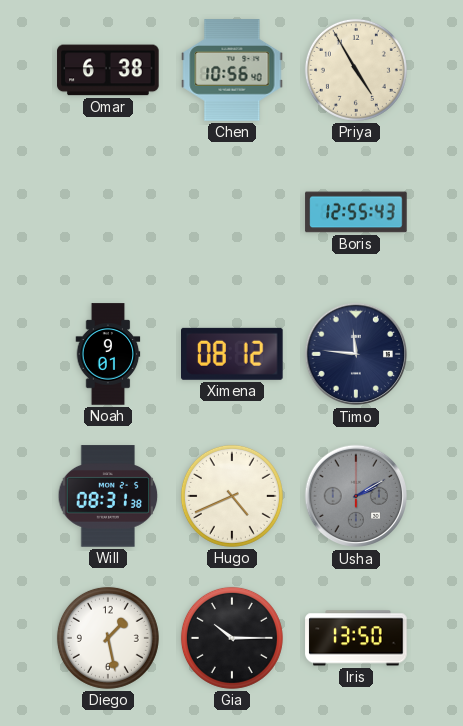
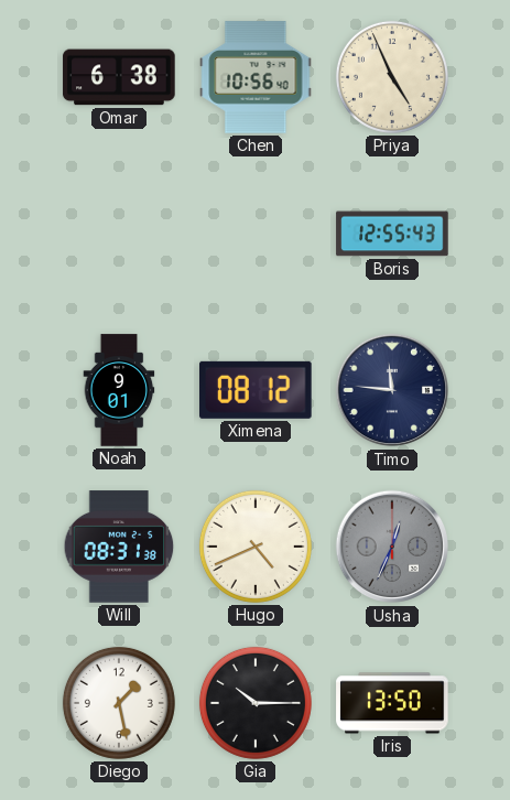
Priya: 4:55 -> 4:56 (392, 77)
Usha: 2:10 -> 12:34 (392, 547)
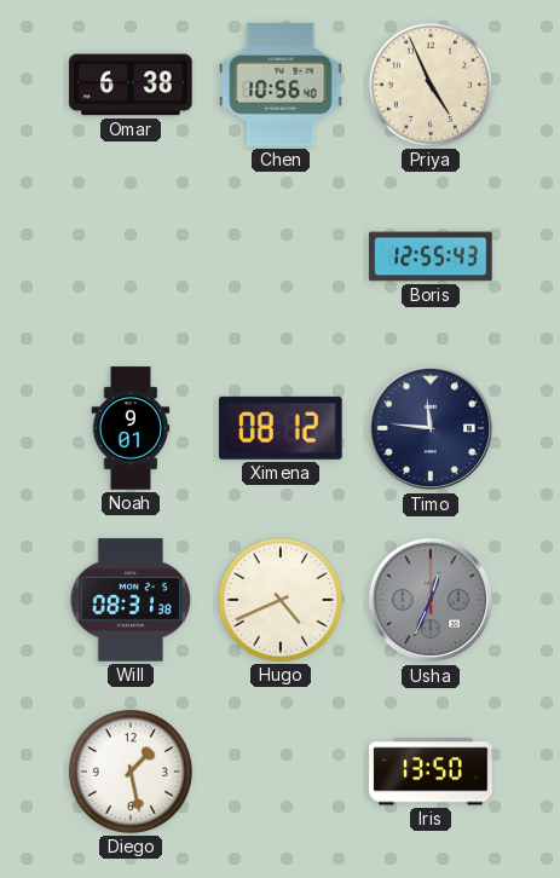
Gia: 10:15 -> none (256, 703)
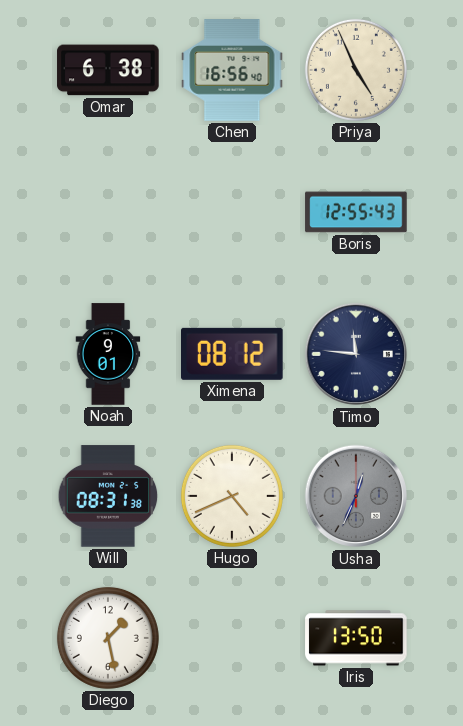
Chen: 10:56 -> 16:56 (232, 70)
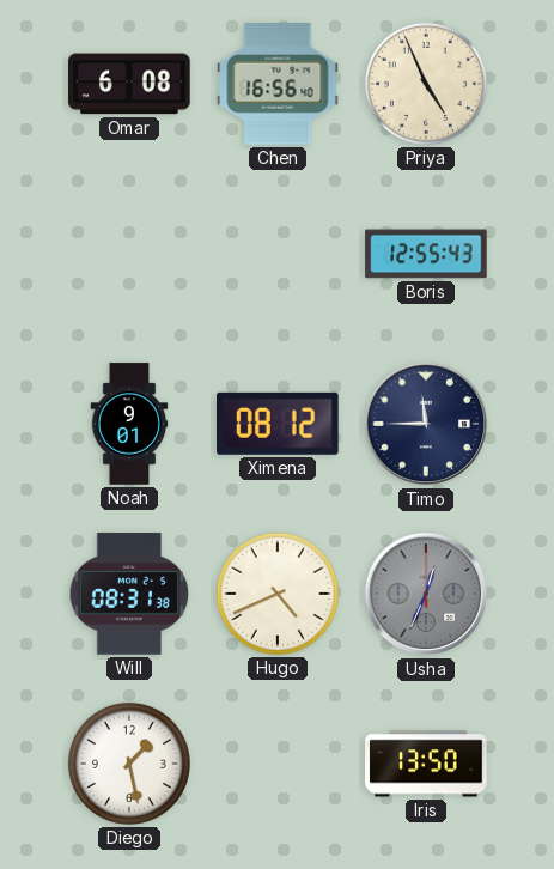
Omar: 6:38 -> 6:08 (129, 84)
Timo: 11:46 -> 11:45 (426, 424)
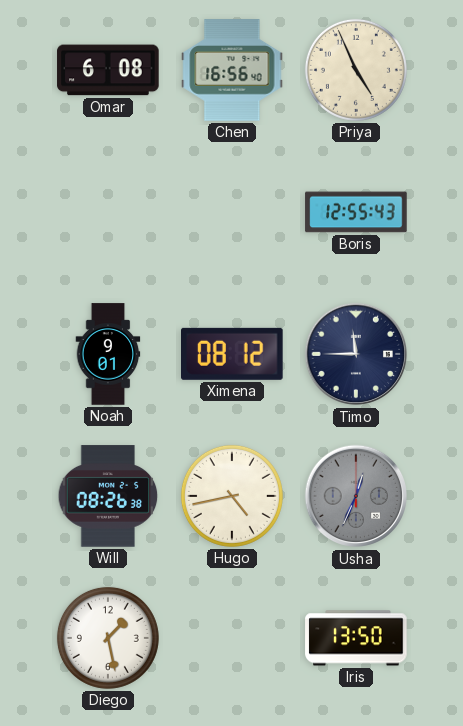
Will: 08:31 -> 08:26 (108, 496)
Hugo: 4:41 -> 4:43 (232, 496)
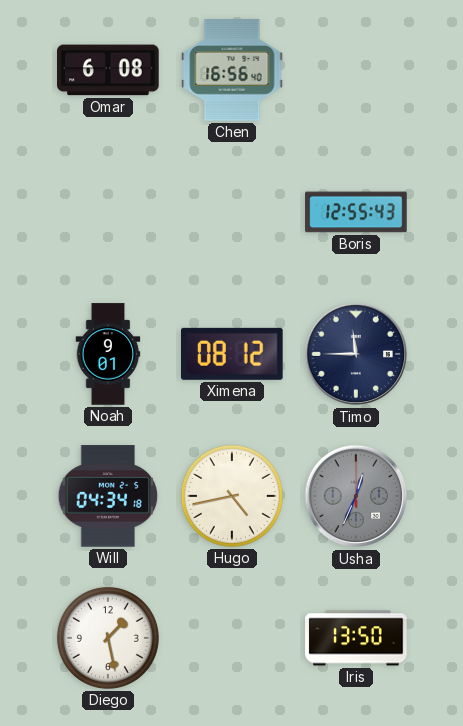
Priya: 4:56 -> none (356, 70)
Will: 08:26 -> 04:34 (108, 496)
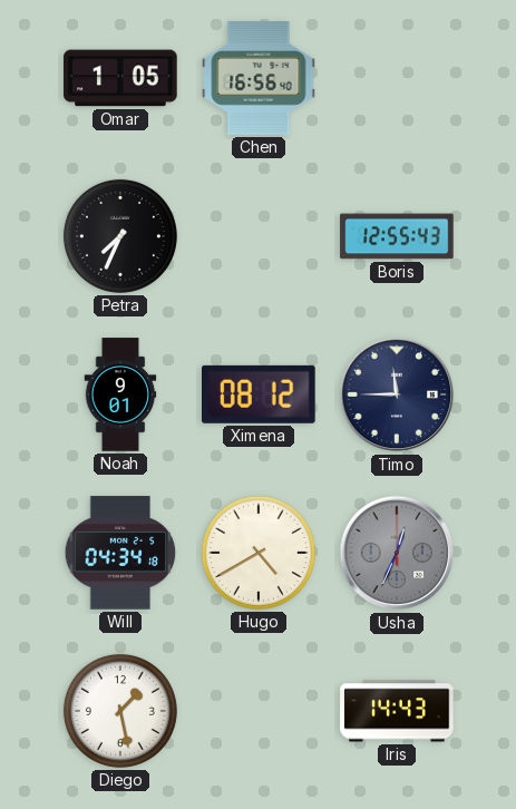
Omar: 6:08 -> 1:05 (120, 78)
Petra: none -> 7:34 (120, 236)
Hugo: 4:43 -> 4:40 (259, 553)
Iris: 13:50 -> 14:43 (397, 711)
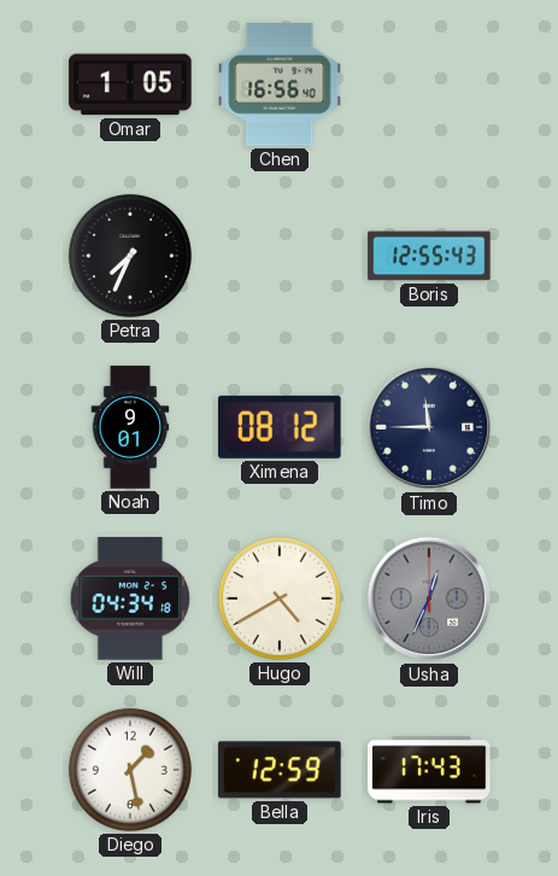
Bella: none -> 12:59 (280, 770)
Iris: 14:43 -> 17:43 (429, 770)
